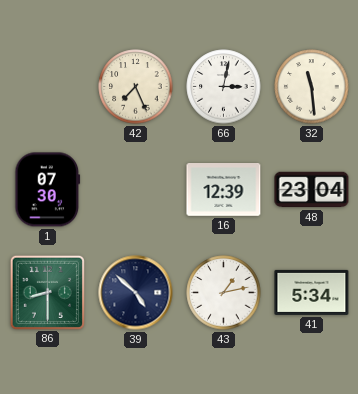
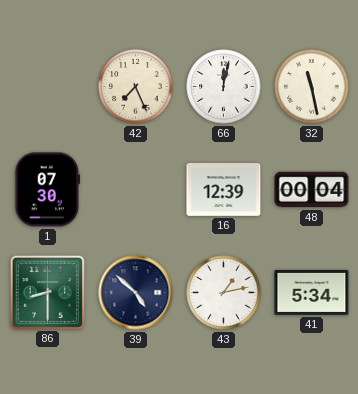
66: 3:02 -> 12:02 (224, 87)
32: 11:29 -> 11:28 (312, 87)
48: 23:04 -> 00:04 (312, 190)
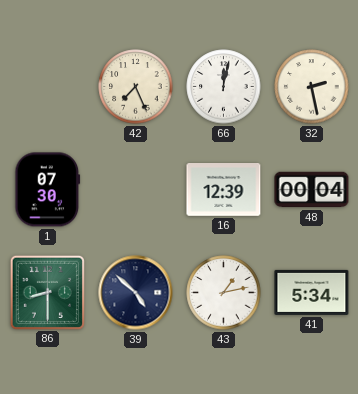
32: 11:28 -> 2:28 (312, 87)
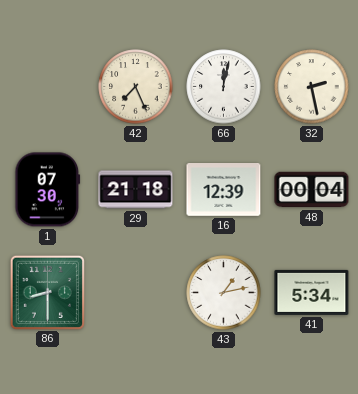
29: none -> 21:18 (136, 190)
39: 4:52 -> none (136, 293)
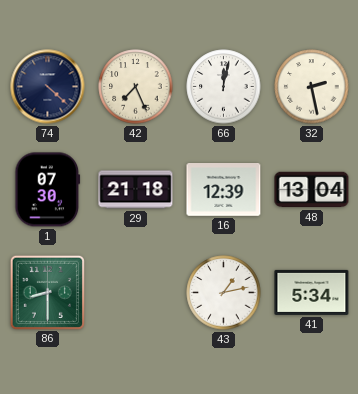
74: none -> 4:22 (48, 87)
48: 00:04 -> 13:04 (312, 190)
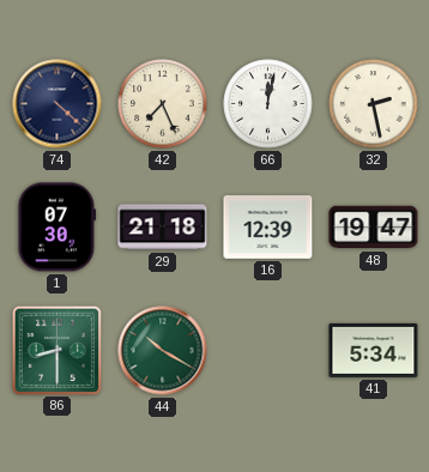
48: 13:04 -> 19:47 (374, 228)
44: none -> 10:20 (163, 351)
43: 1:13 -> none (224, 293)
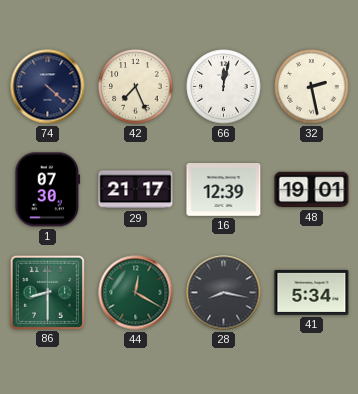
29: 21:18 -> 21:17 (136, 190)
48: 19:47 -> 19:01 (312, 190)
44: 10:20 -> 12:20 (136, 293)
28: none -> 8:17 (224, 293)
